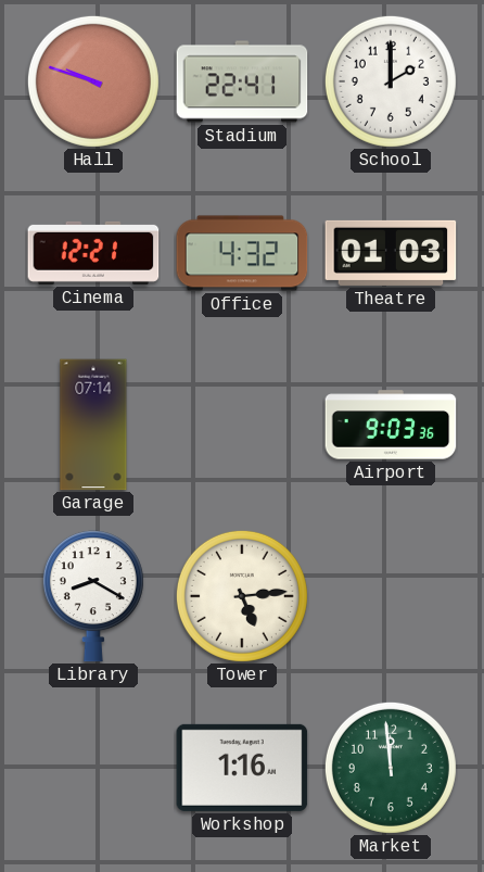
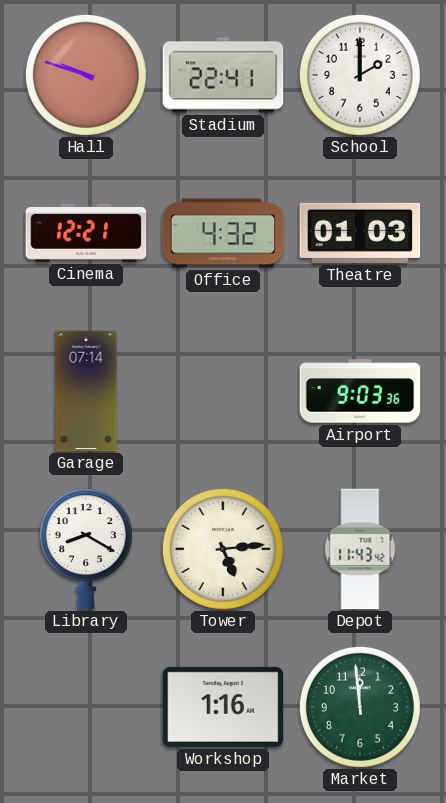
Depot: none -> 11:43 (360, 549)
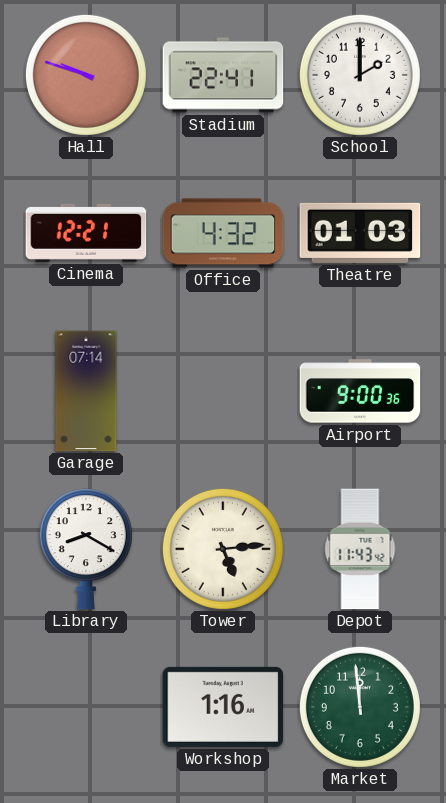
Airport: 9:03 -> 9:00 (360, 391)
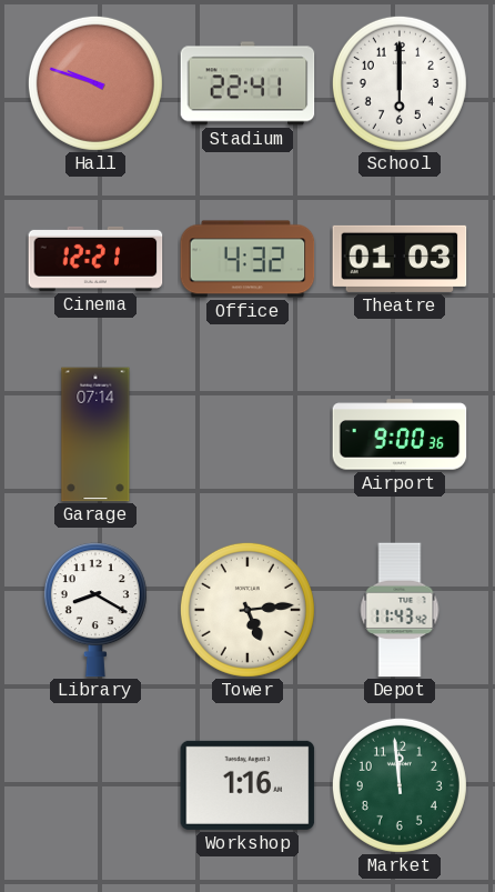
School: 2:00 -> 6:00 (400, 83)
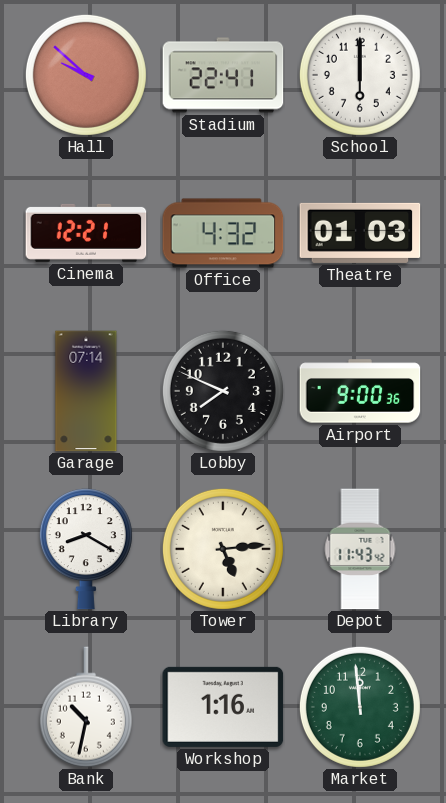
Hall: 9:48 -> 9:52 (86, 75)
Lobby: none -> 7:49 (223, 391)
Bank: none -> 10:32 (86, 707)
